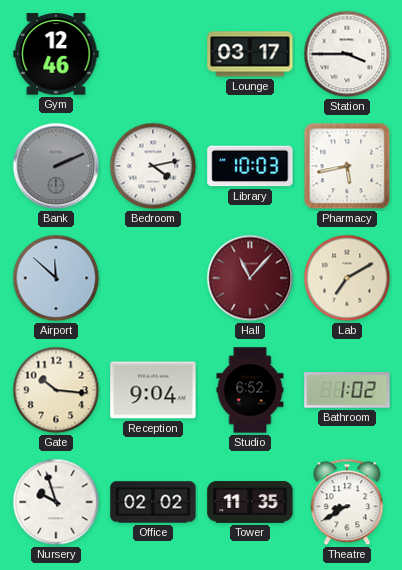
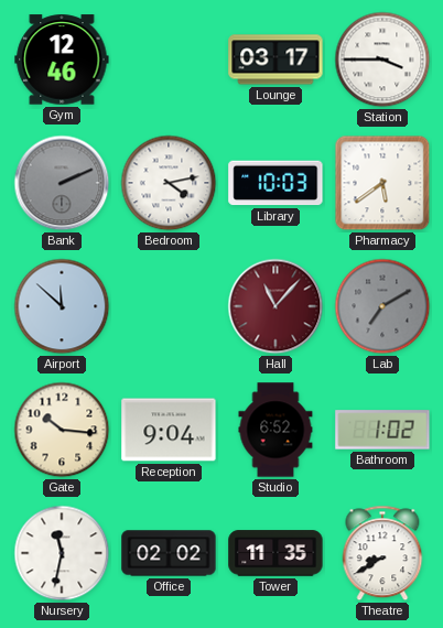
Pharmacy: 5:43 -> 5:39 (382, 183)
Lab dial: cream -> grey (382, 306)
Nursery: 9:57 -> 11:32 (62, 553)
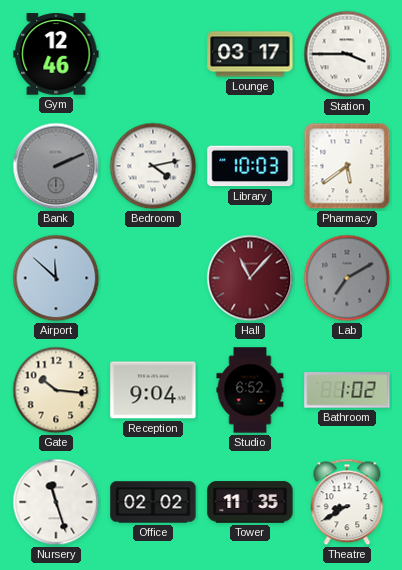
Nursery: 11:32 -> 11:27 (56, 502)
